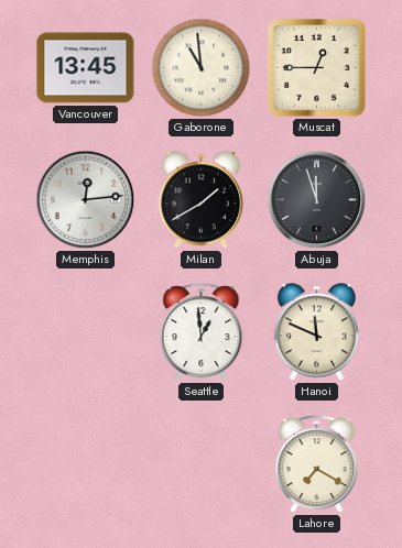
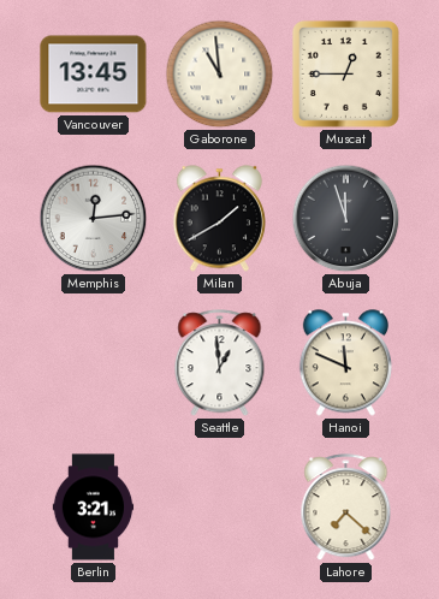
Berlin: none -> 3:21 (94, 508)
Lahore: 7:20 -> 7:22 (346, 508)
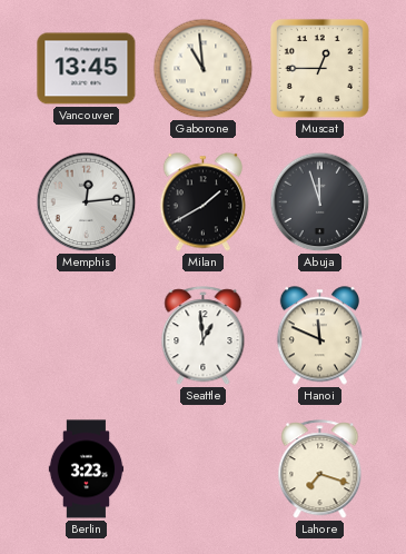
Berlin: 3:21 -> 3:23 (87, 469)
Lahore: 7:22 -> 7:18 (320, 469)
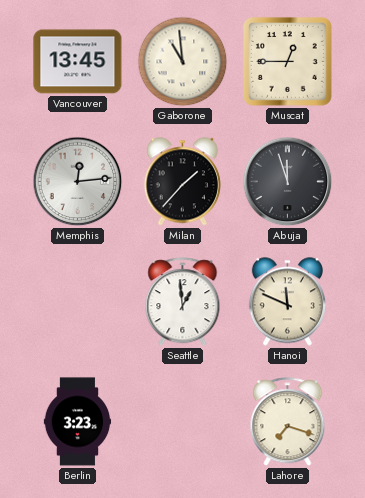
Milan: 1:40 -> 1:37 (182, 182)
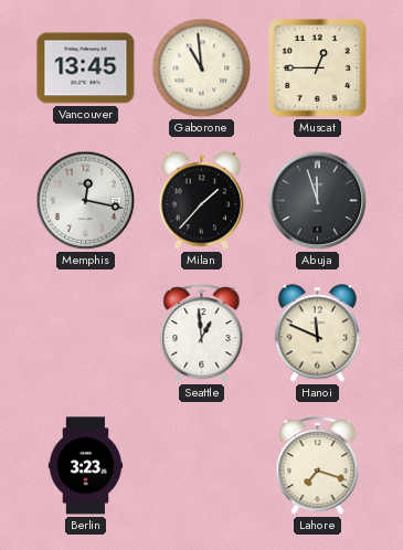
Memphis: 12:14 -> 12:17 (86, 201)
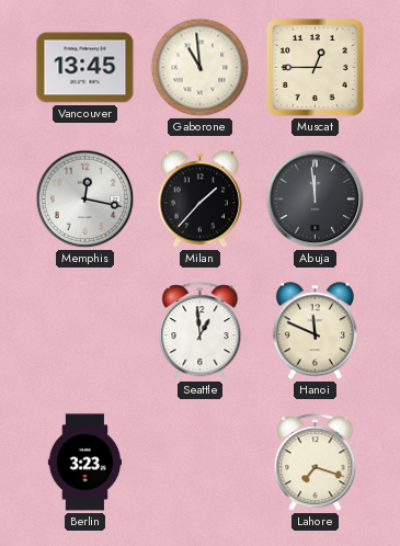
Abuja: 11:57 -> 11:59 (316, 200)
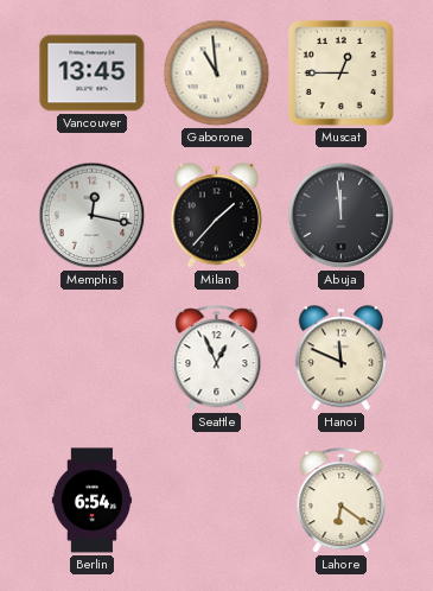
Seattle: 12:59 -> 12:56 (217, 358)
Berlin: 3:23 -> 6:54 (93, 501)
Lahore: 7:18 -> 6:21 (342, 501)
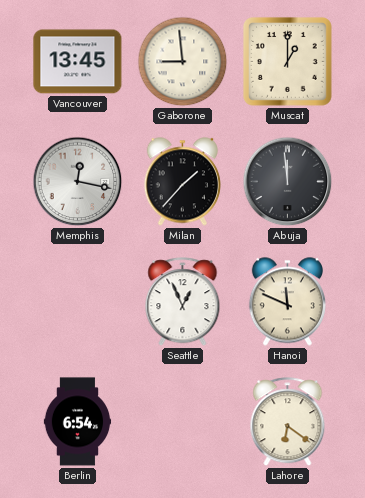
Gaborone: 10:59 -> 8:59 (183, 62)
Muscat: 12:45 -> 1:00 (287, 61)
